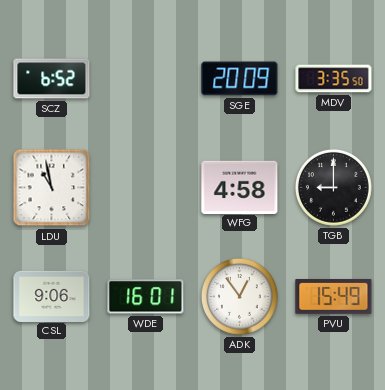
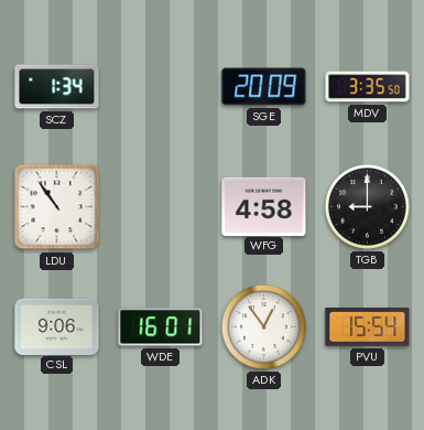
SCZ: 6:52 -> 1:34 (57, 87)
LDU: 10:58 -> 10:54 (57, 207)
PVU: 15:49 -> 15:54 (368, 327)
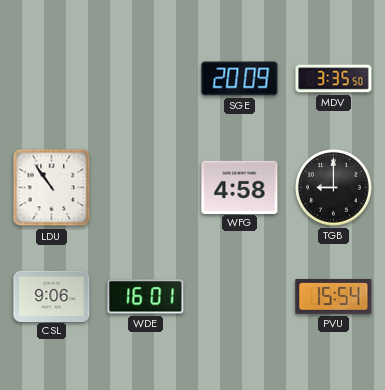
SCZ: 1:34 -> none (57, 87)
ADK: 12:54 -> none (263, 326)
